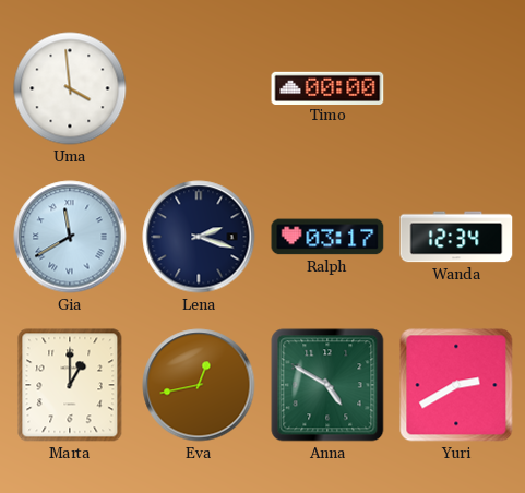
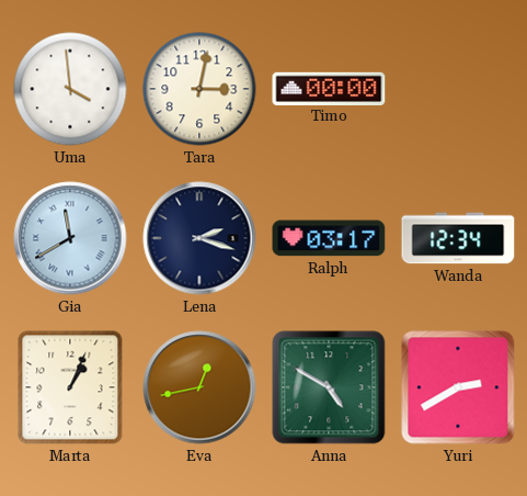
Tara: none -> 3:02 (199, 89)
Marta: 1:00 -> 1:04 (70, 387)
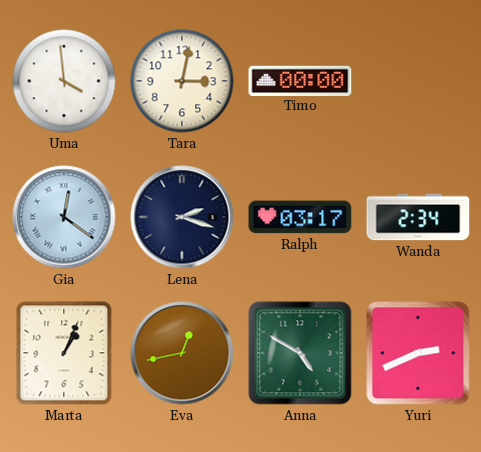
Gia: 11:40 -> 12:21 (64, 217)
Wanda: 12:34 -> 2:34 (418, 217)
Yuri: 2:40 -> 2:41 (418, 353)
